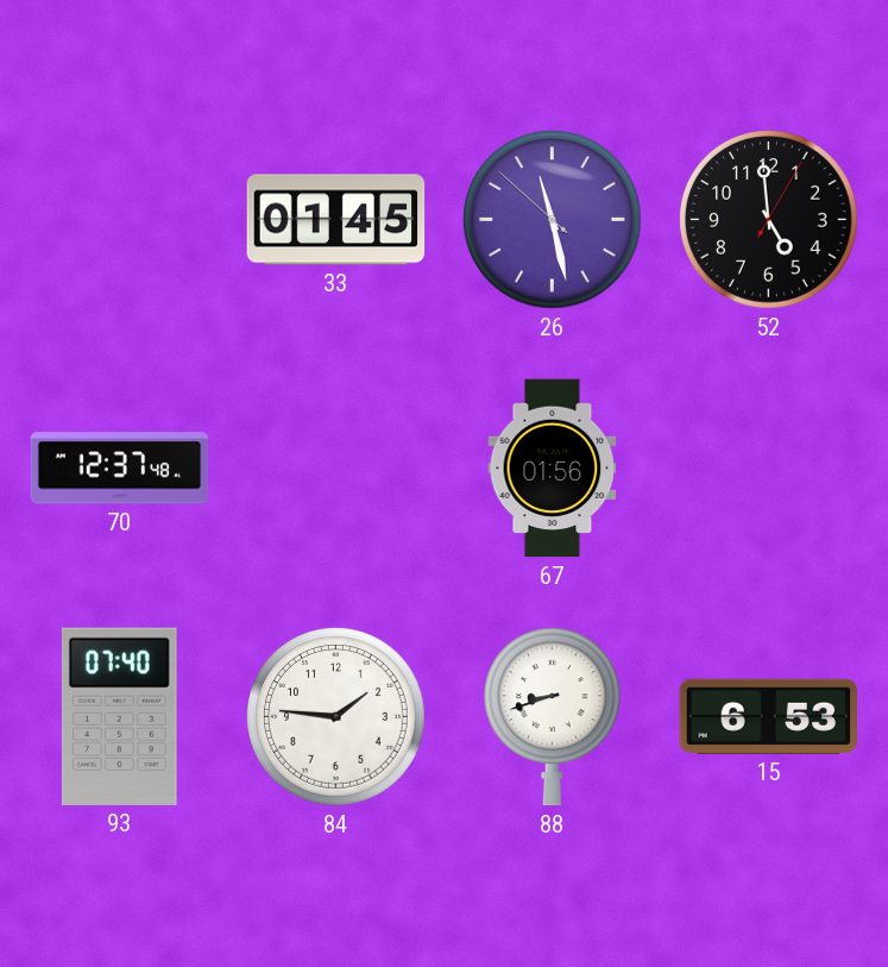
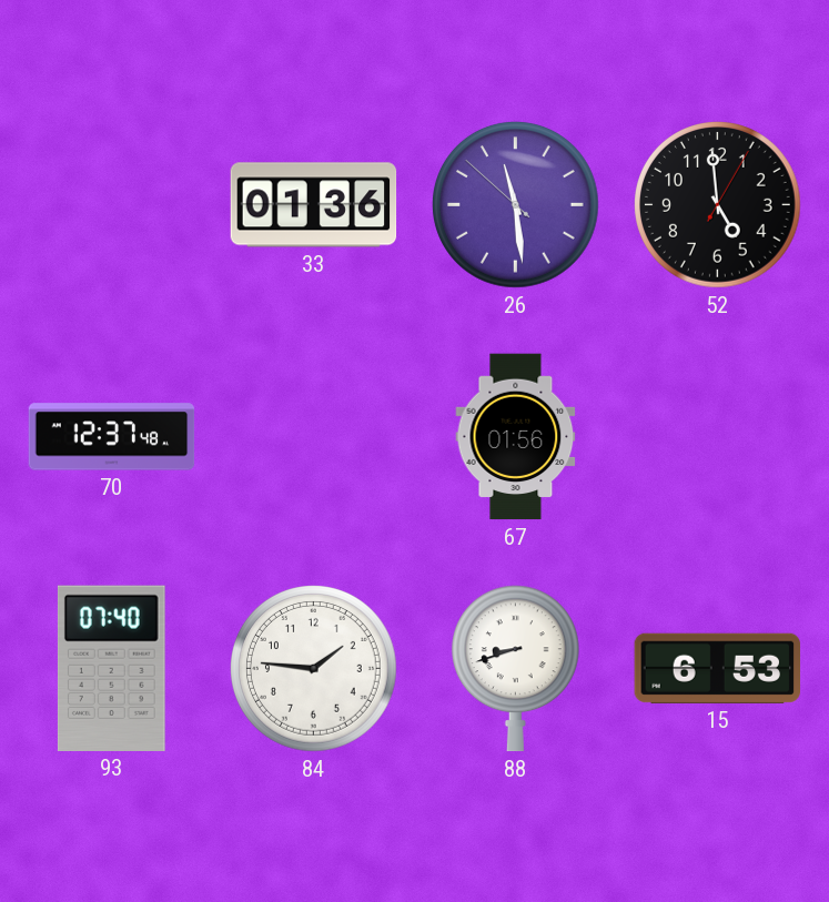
33: 01:45 -> 01:36 (314, 205)
26: 11:27 -> 11:28 (516, 205)
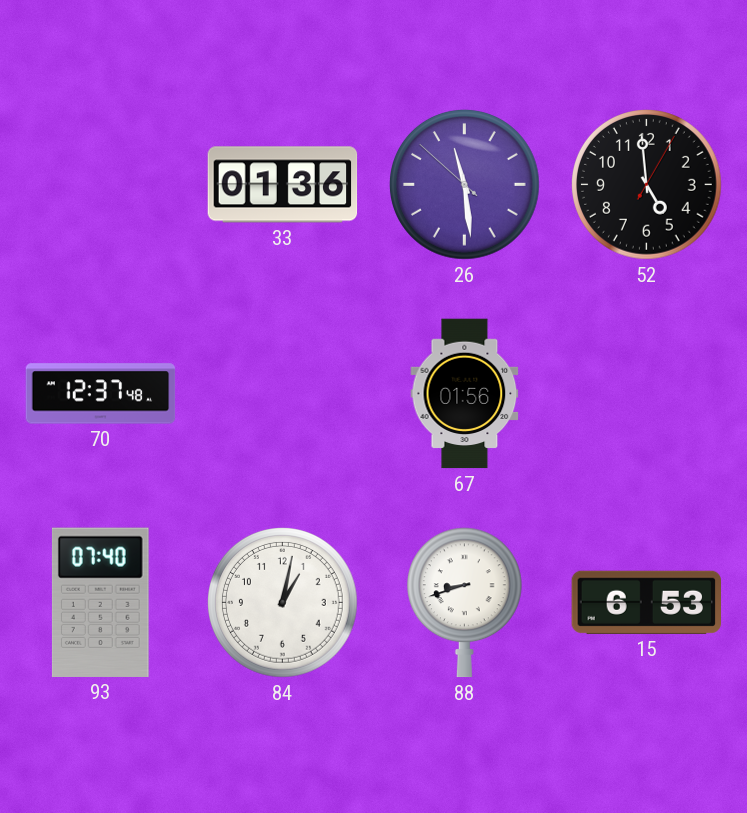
84: 1:46 -> 1:02 (283, 603)
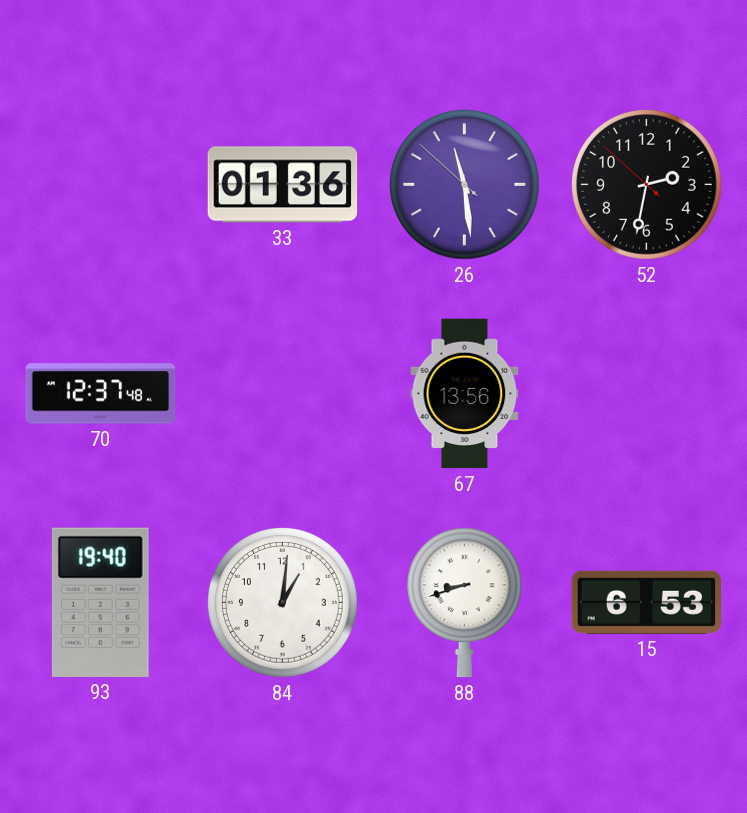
52: 4:59 -> 2:31 (647, 185)
67: 01:56 -> 13:56 (465, 394)
93: 07:40 -> 19:40 (100, 602)
84: 1:02 -> 1:01 (283, 603)
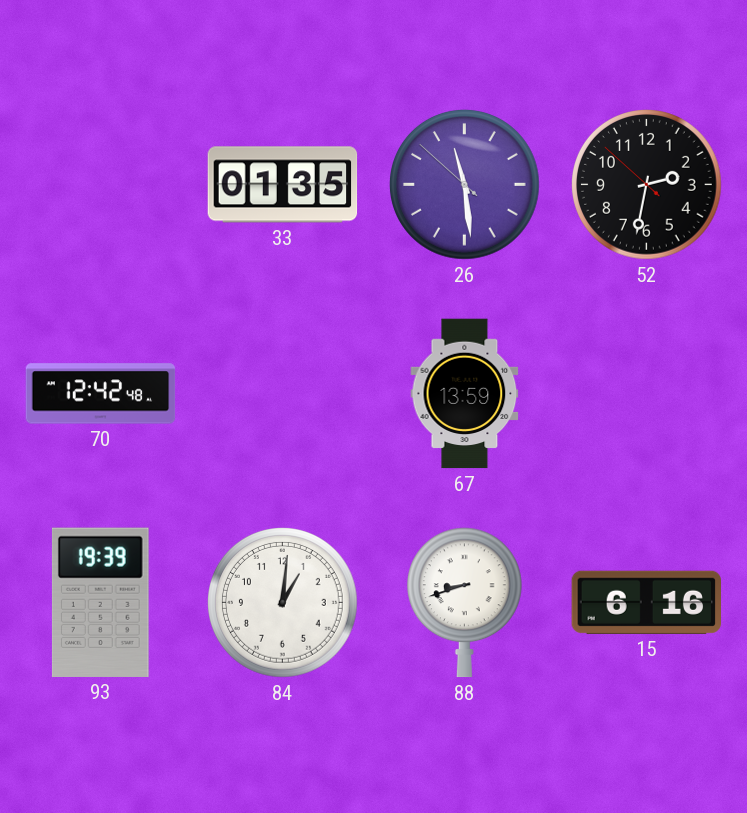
33: 01:36 -> 01:35 (283, 185)
70: 12:37 -> 12:42 (101, 394)
67: 13:56 -> 13:59 (465, 394)
93: 19:40 -> 19:39 (100, 602)
15: 6:53 -> 6:16 (646, 602)
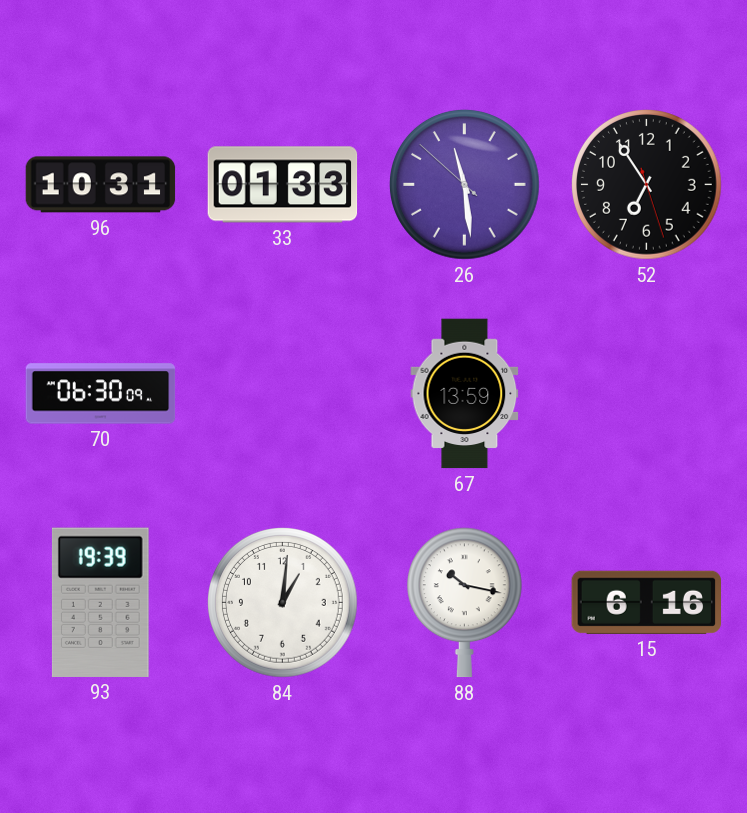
96: none -> 10:31 (101, 185)
33: 01:35 -> 01:33 (283, 185)
52: 2:31 -> 6:54 (647, 185)
70: 12:42 -> 06:30 (101, 394)
88: 8:42 -> 10:17 (464, 603)
